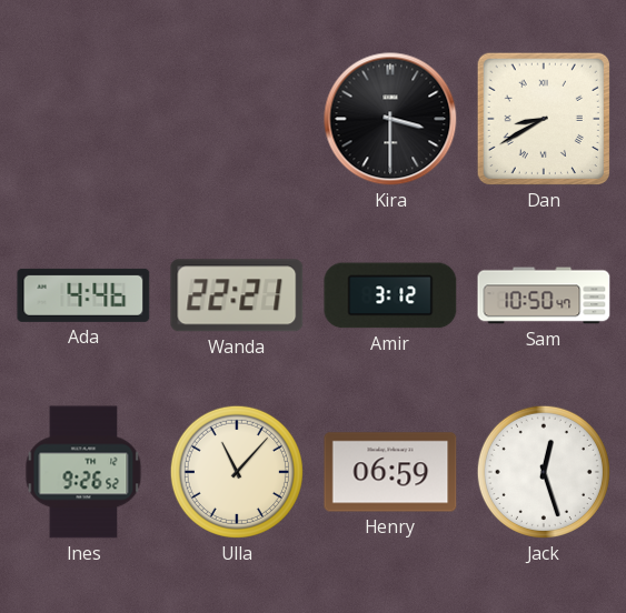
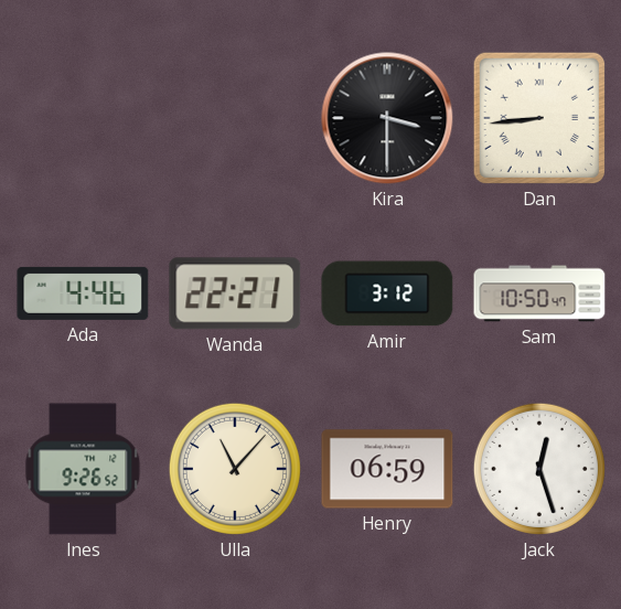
Dan: 8:40 -> 8:44 (539, 118)
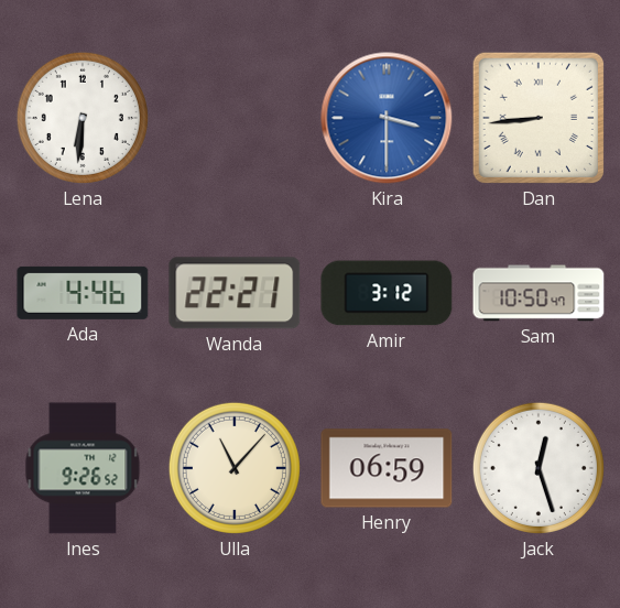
Lena: none -> 6:31 (83, 118)
Kira dial: black -> blue (387, 118)
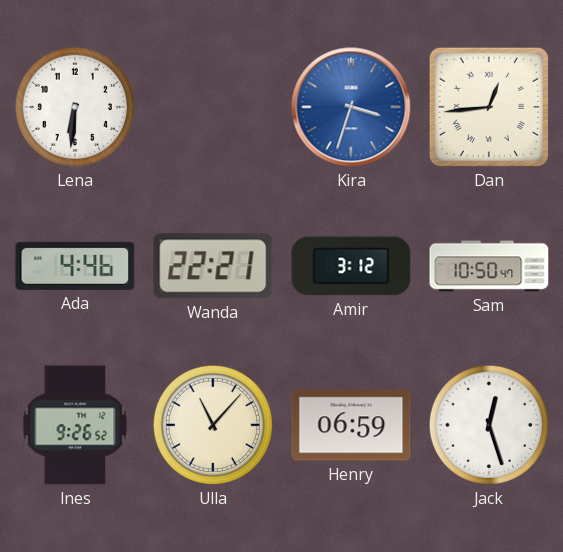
Kira: 3:30 -> 3:33 (351, 107)
Dan: 8:44 -> 12:44 (489, 107)
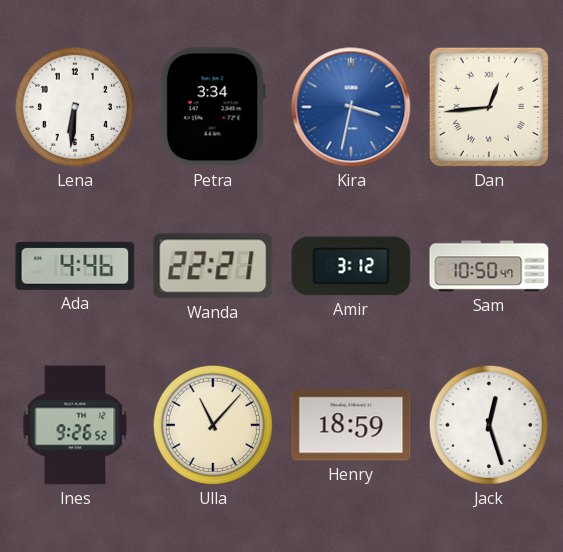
Petra: none -> 3:34 (213, 107)
Kira: 3:33 -> 3:32 (351, 107)
Henry: 06:59 -> 18:59 (351, 425)
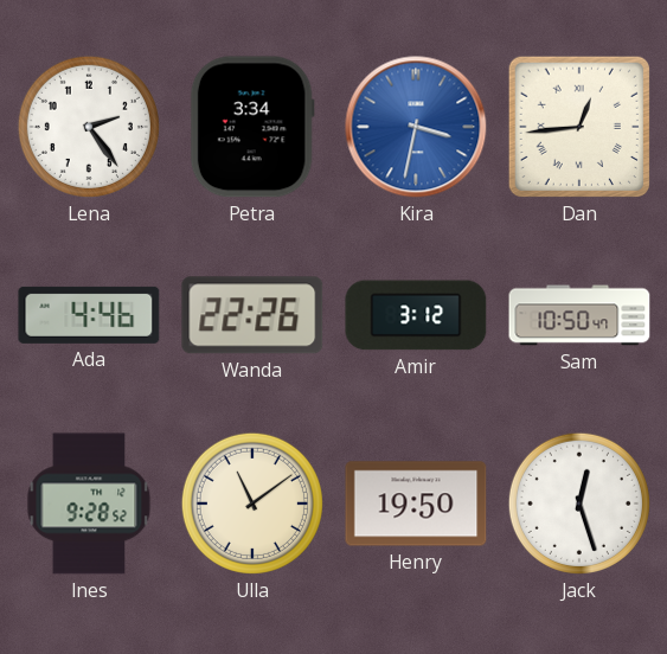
Lena: 6:31 -> 2:24 (89, 127)
Wanda: 22:21 -> 22:26 (252, 315)
Ines: 9:26 -> 9:28 (89, 504)
Ulla: 11:07 -> 11:09 (252, 504)
Henry: 18:59 -> 19:50 (416, 504)
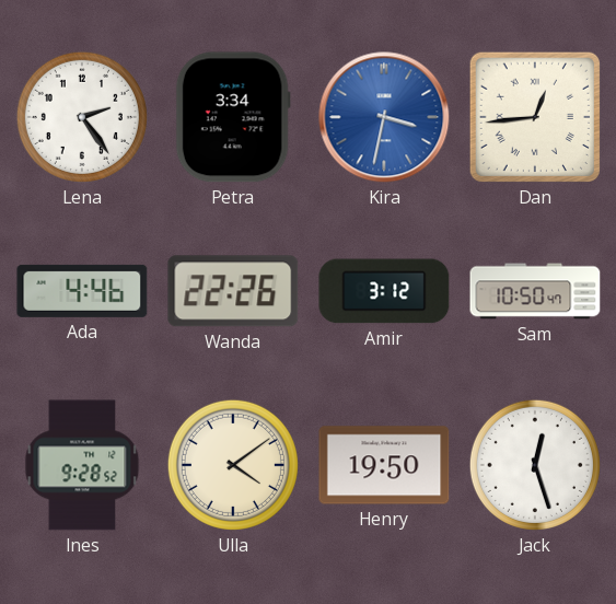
Ulla: 11:09 -> 4:09 (233, 465)
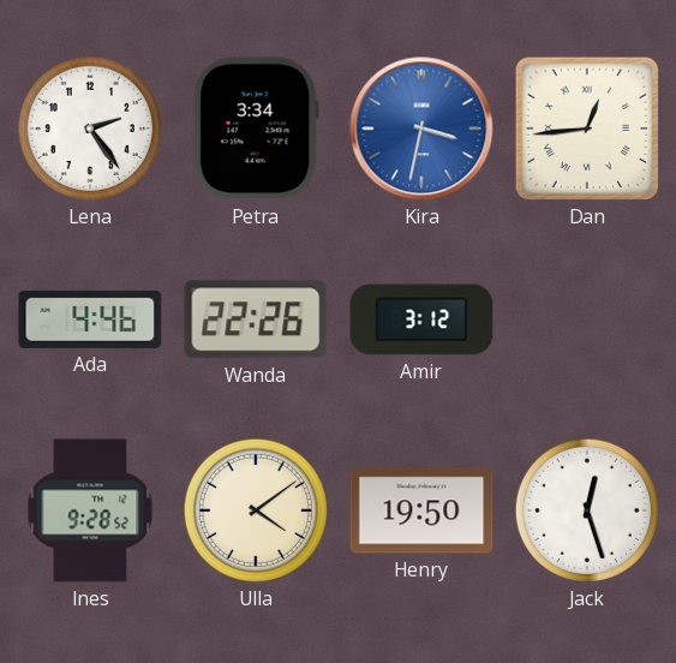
Sam: 10:50 -> none (535, 291)
